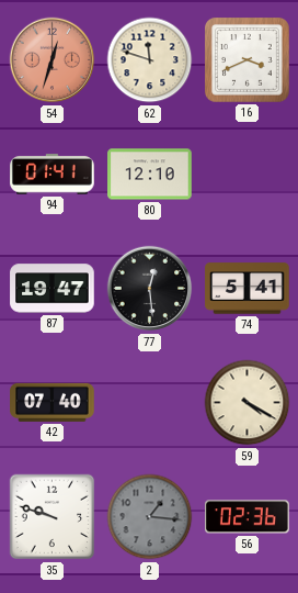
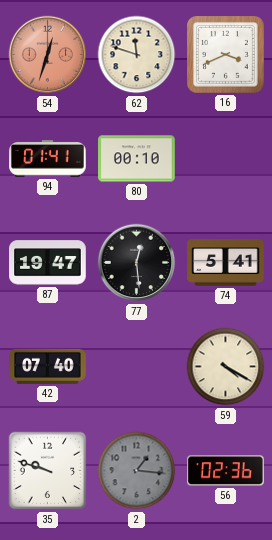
80: 12:10 -> 00:10 (137, 159)
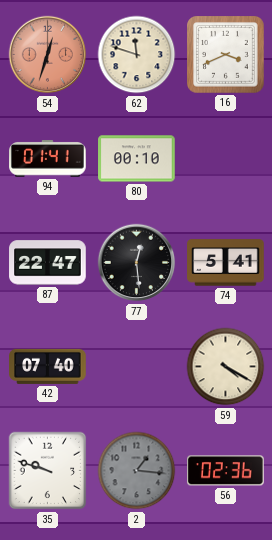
87: 19:47 -> 22:47 (48, 263)
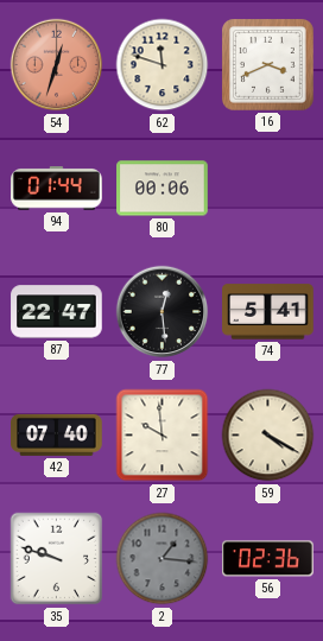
94: 01:41 -> 01:44 (57, 189)
80: 00:10 -> 00:06 (163, 189)
27: none -> 9:59 (163, 436)
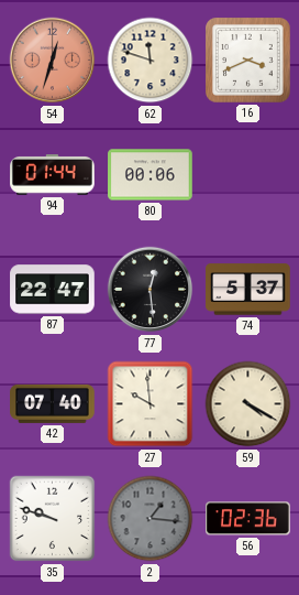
74: 5:41 -> 5:37 (248, 290)
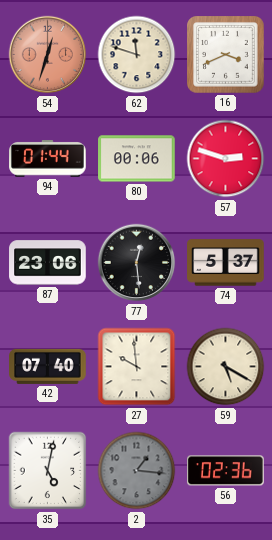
57: none -> 2:48 (226, 159)
87: 22:47 -> 23:06 (48, 263)
59: 4:20 -> 5:20 (226, 367)
35: 9:48 -> 5:02 (48, 471)
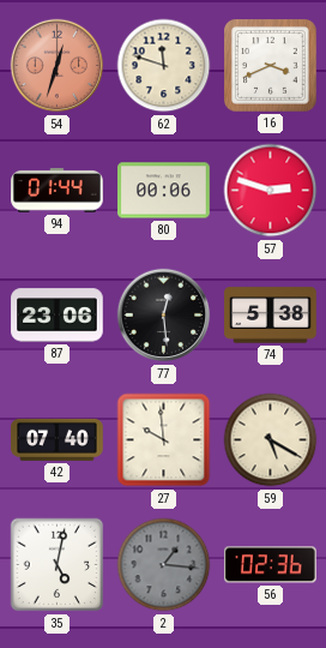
74: 5:37 -> 5:38 (271, 316)
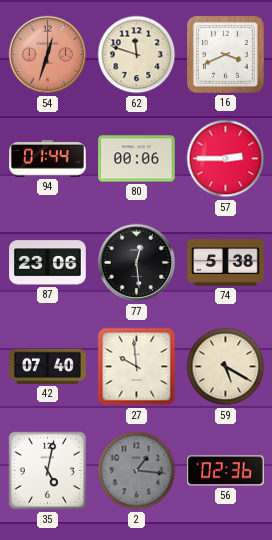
57: 2:48 -> 2:45 (226, 159)
